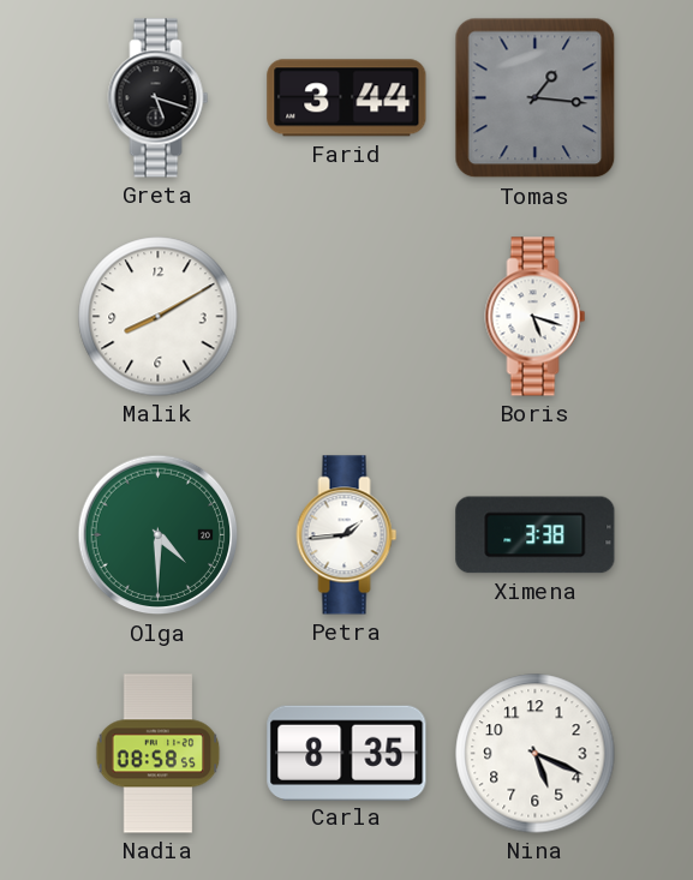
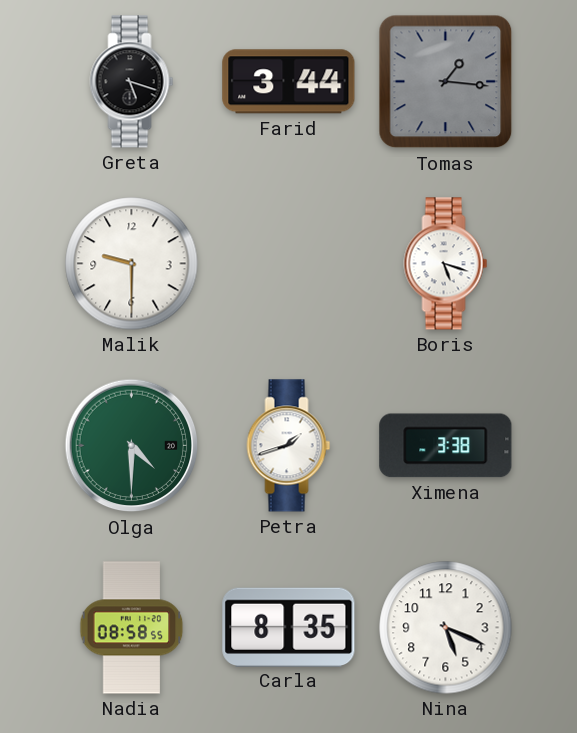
Malik: 8:10 -> 9:30 (132, 264)
Petra: 1:44 -> 1:42 (289, 446)
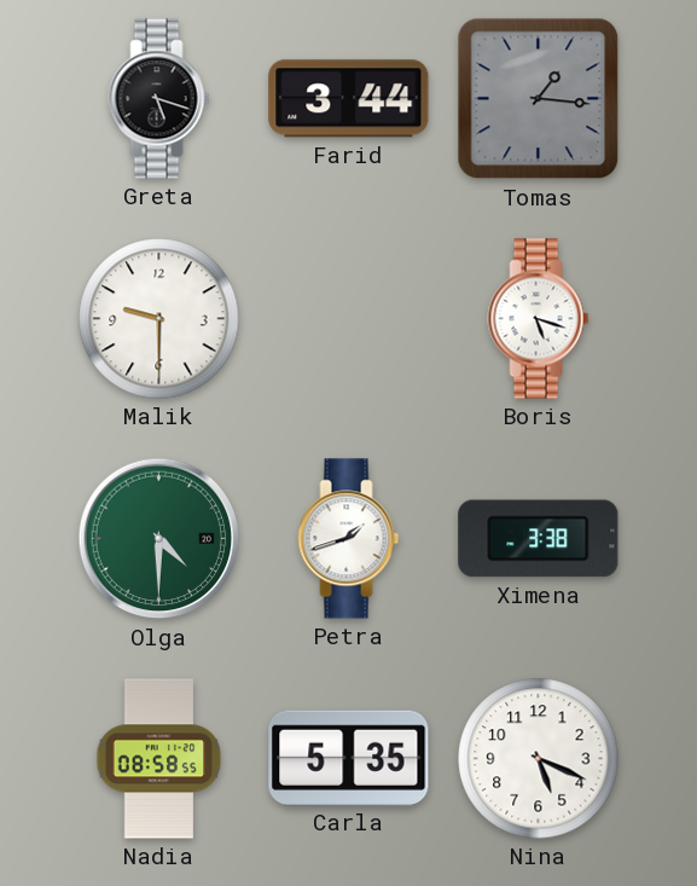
Carla: 8:35 -> 5:35 (349, 758)
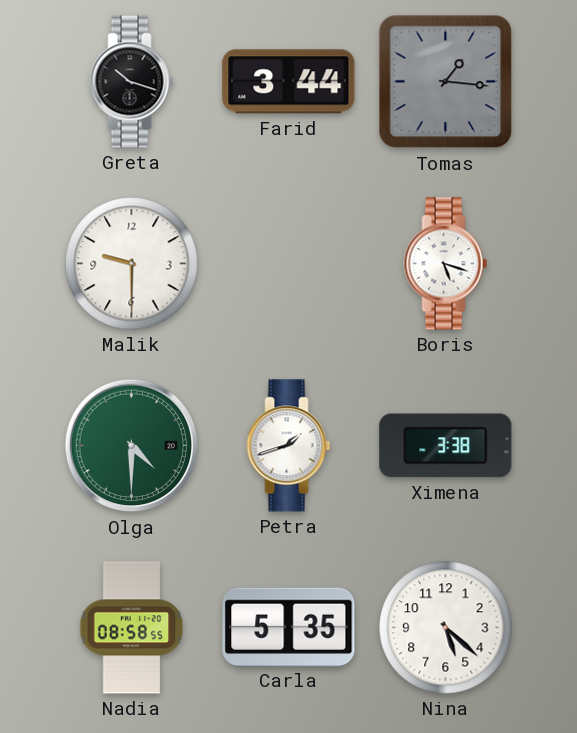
Greta: 5:18 -> 10:18 (132, 82)
Nina: 5:19 -> 5:22 (446, 628)
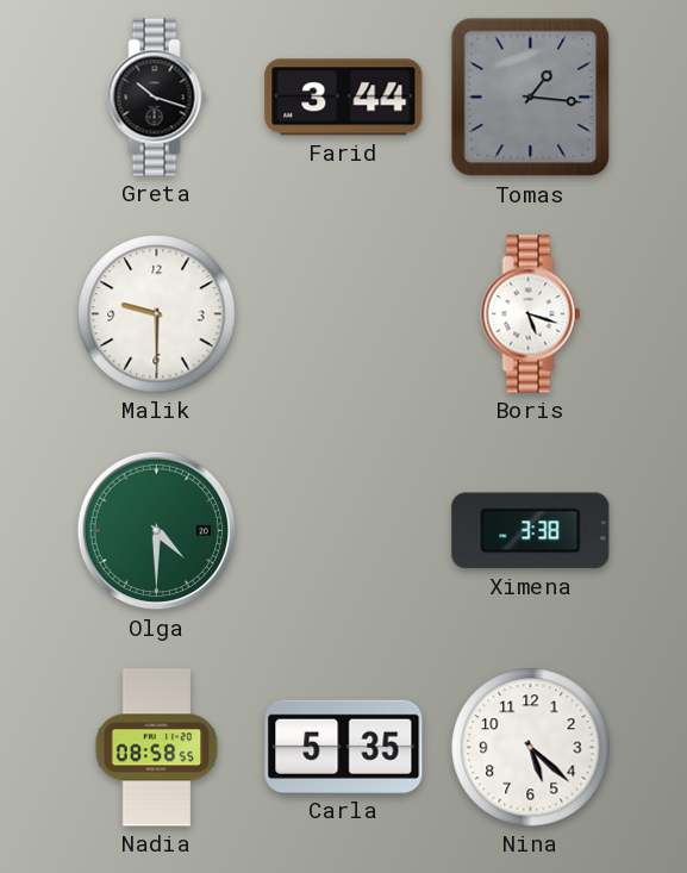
Petra: 1:42 -> none (289, 446)
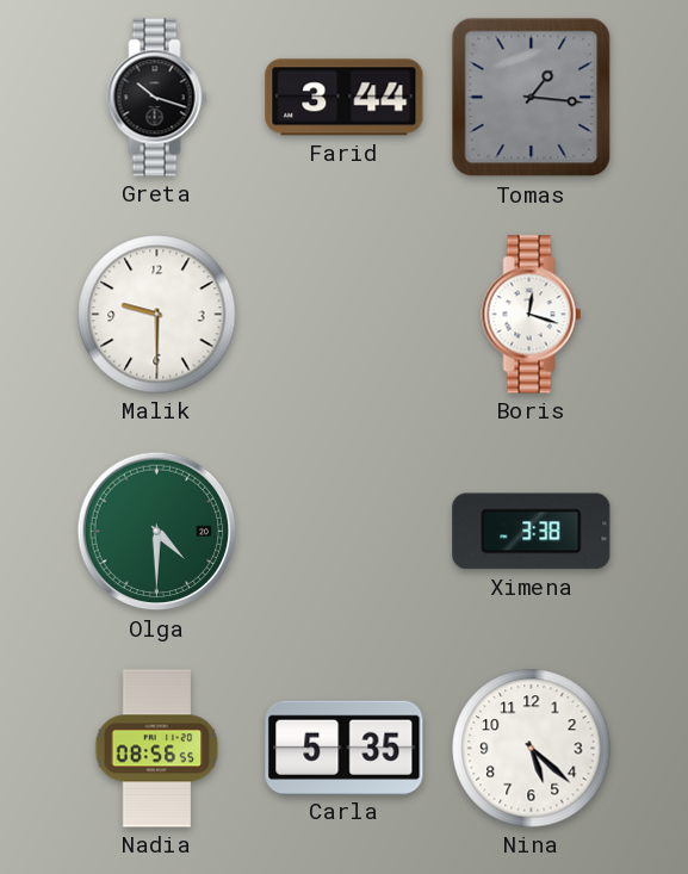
Boris: 5:18 -> 12:18 (532, 315)
Nadia: 08:58 -> 08:56 (157, 749)
